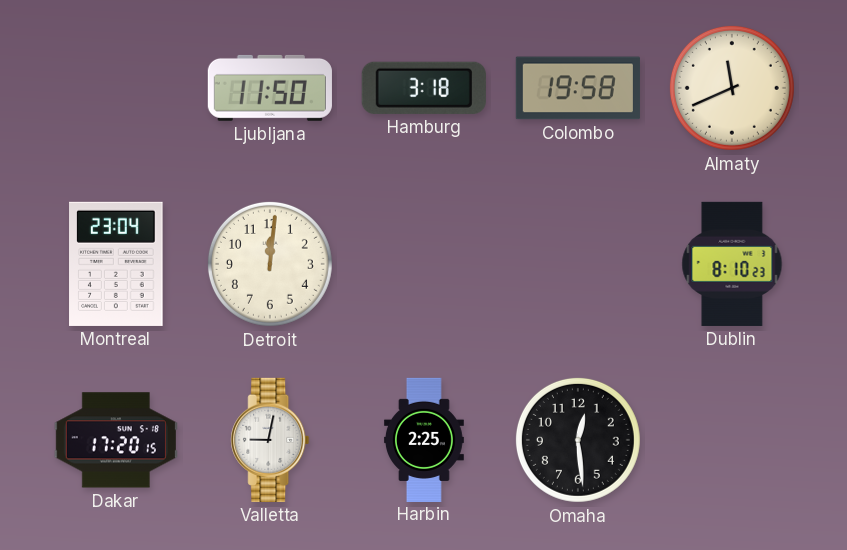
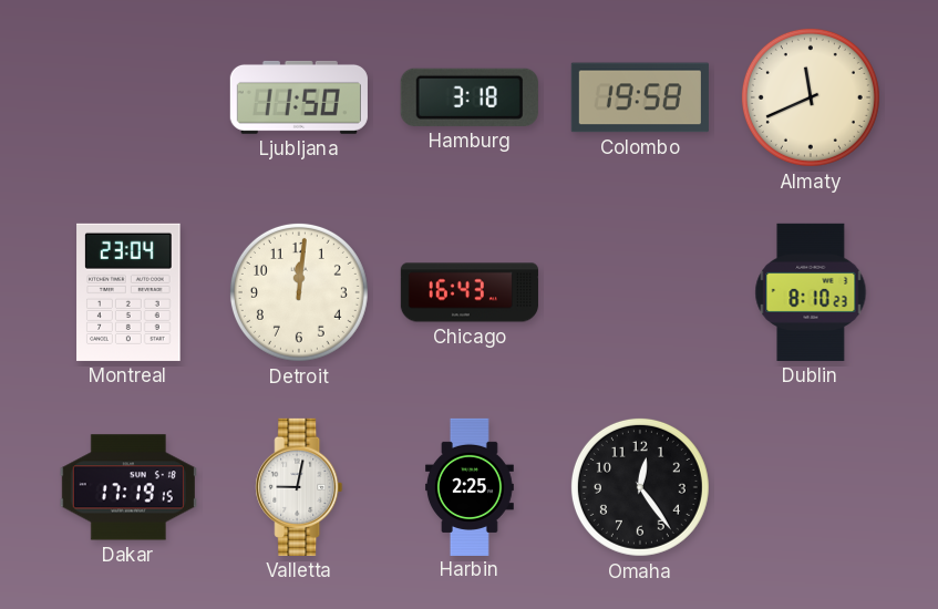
Chicago: none -> 16:43 (470, 292)
Dakar: 17:20 -> 17:19 (128, 487)
Omaha: 12:29 -> 12:24 (640, 487)
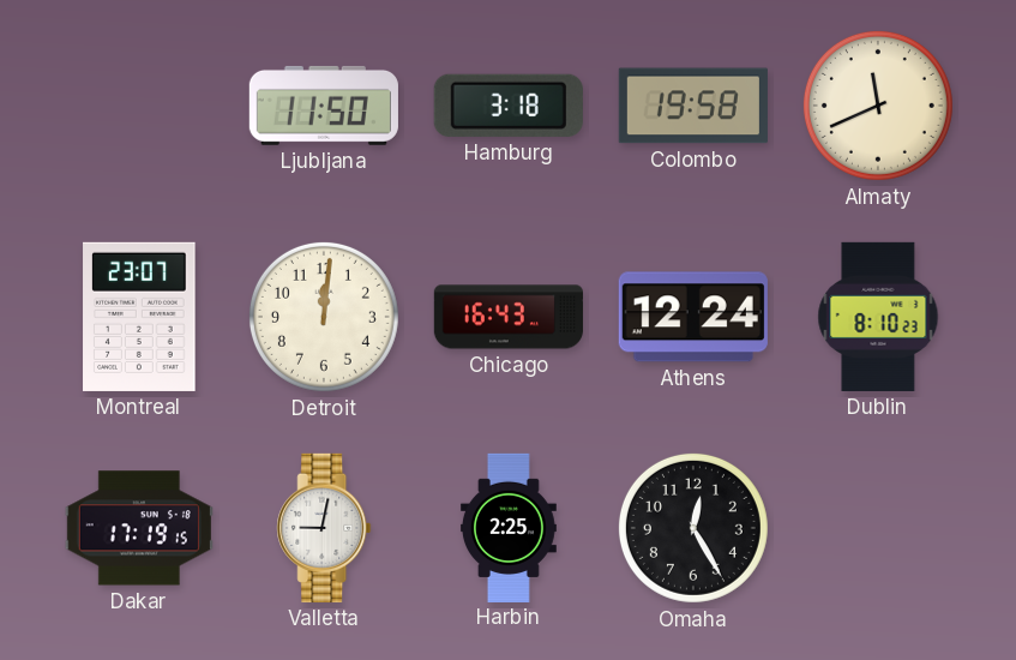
Montreal: 23:04 -> 23:07 (139, 317)
Athens: none -> 12:24 (693, 317)
Omaha: 12:24 -> 12:25 (693, 528)
